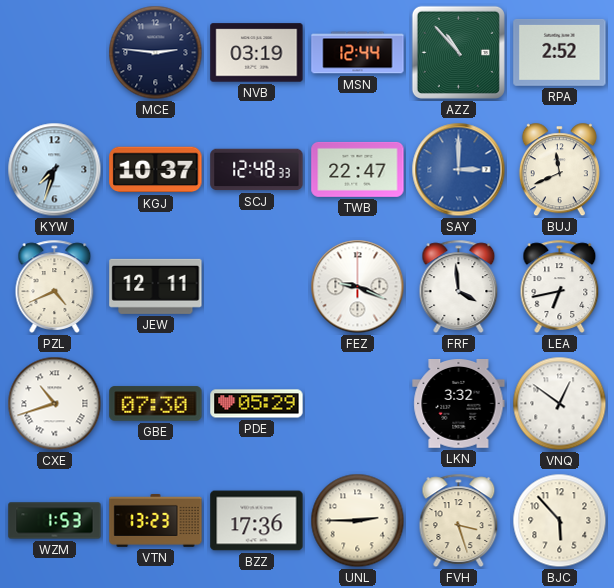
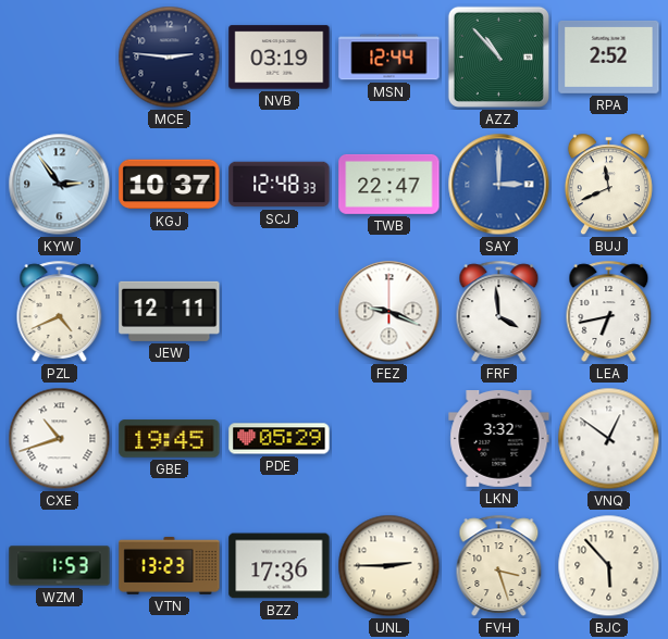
KYW: 7:33 -> 2:54 (60, 185)
GBE: 07:30 -> 19:45 (170, 439)
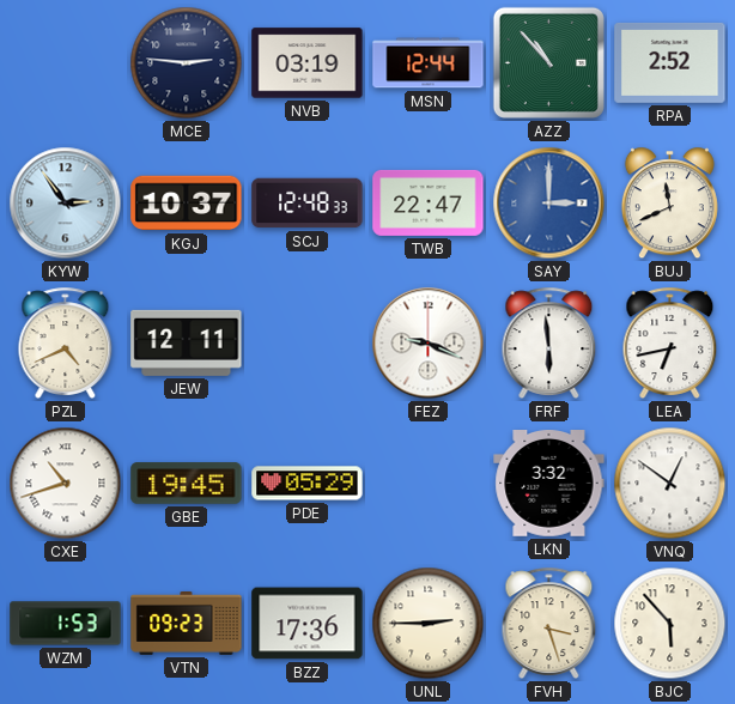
FRF: 3:59 -> 5:59 (549, 342)
VTN: 13:23 -> 09:23 (187, 623)
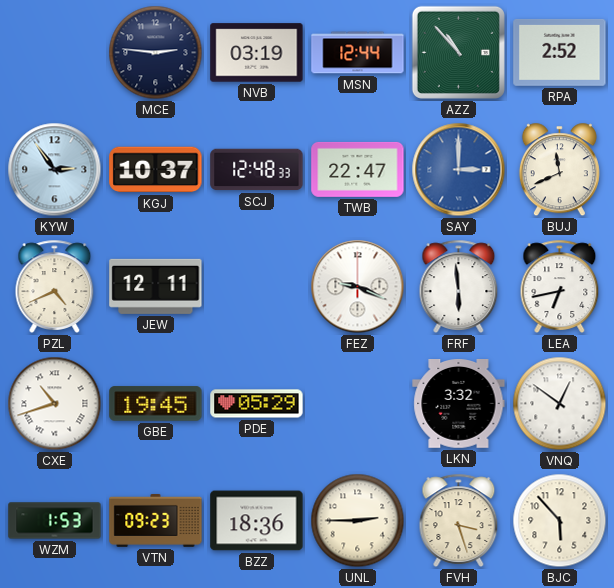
BZZ: 17:36 -> 18:36 (257, 521)
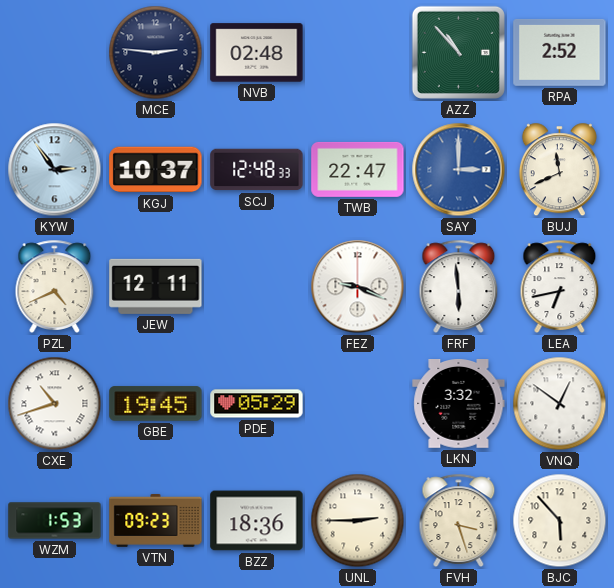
NVB: 03:19 -> 02:48 (257, 53)
MSN: 12:44 -> none (358, 53)
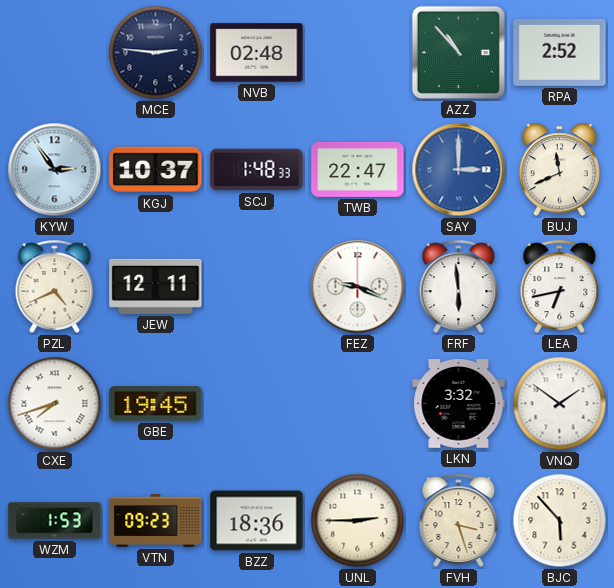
SCJ: 12:48 -> 1:48 (257, 170)
CXE: 10:42 -> 7:42 (55, 404)
PDE: 05:29 -> none (257, 404)
VNQ: 12:51 -> 1:51 (560, 404)
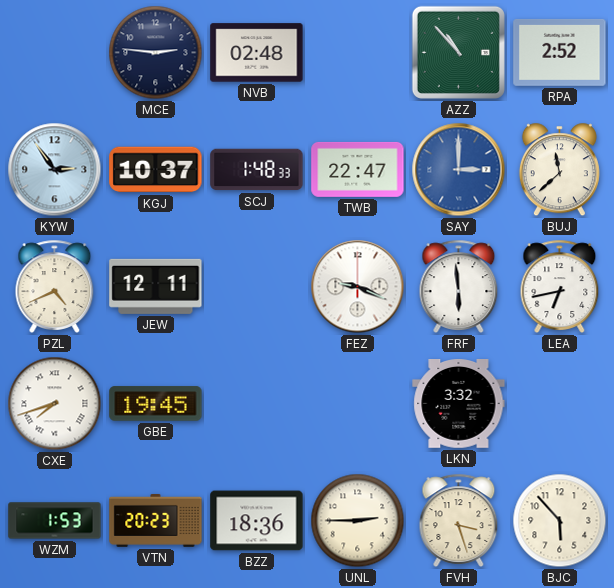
BUJ: 11:41 -> 11:38 (559, 170)
VNQ: 1:51 -> none (560, 404)
VTN: 09:23 -> 20:23 (156, 520)
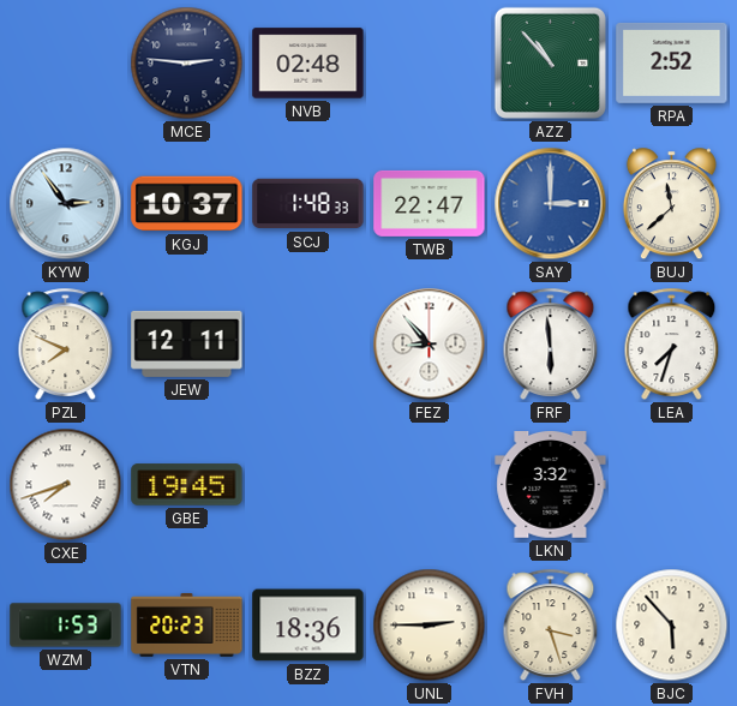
PZL: 4:41 -> 7:49 (66, 343)
FEZ: 9:19 -> 8:53 (430, 345)
LEA: 6:43 -> 7:33 (672, 343)
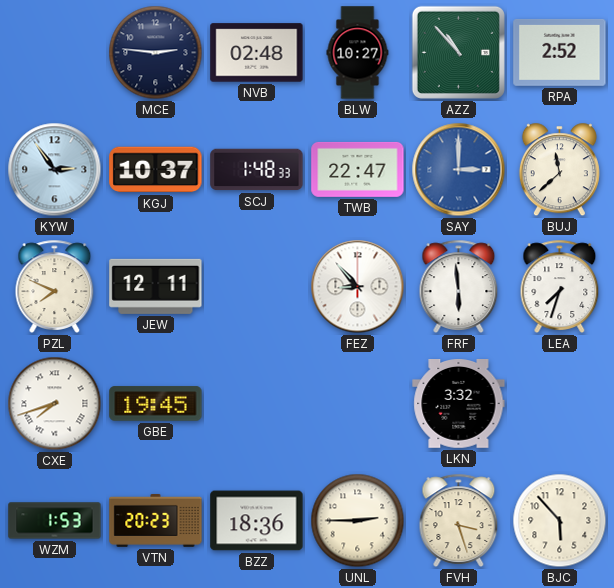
BLW: none -> 10:27 (358, 53)
